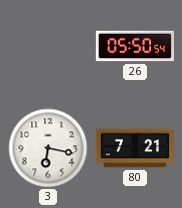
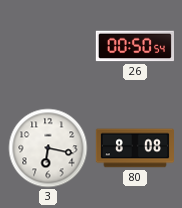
26: 05:50 -> 00:50 (134, 46)
80: 7:21 -> 8:08 (134, 148)
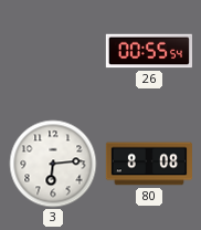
26: 00:50 -> 00:55 (148, 51)
3: 6:17 -> 6:14 (53, 164)
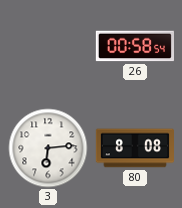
26: 00:55 -> 00:58 (134, 46)
